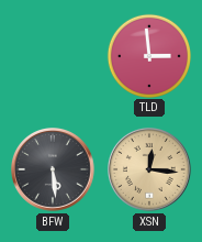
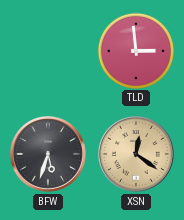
BFW: 5:29 -> 5:33 (49, 155)
XSN: 12:16 -> 12:21 (137, 155)
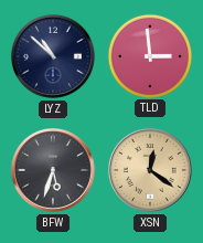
LYZ: none -> 10:52 (54, 57)
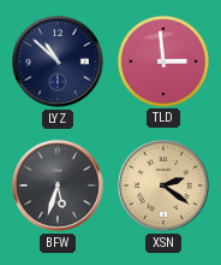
XSN: 12:21 -> 2:21 (165, 187)
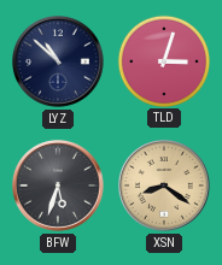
TLD: 2:59 -> 3:03 (163, 60)
XSN: 2:21 -> 8:21 (165, 187)
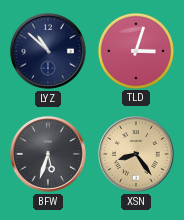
XSN: 8:21 -> 8:24 (137, 155)
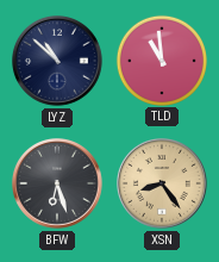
TLD: 3:03 -> 10:59 (161, 60)
BFW: 5:33 -> 6:27 (58, 185)
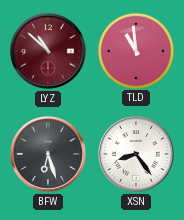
LYZ dial: navy -> burgundy (49, 52)
XSN dial: champagne -> white (137, 155)
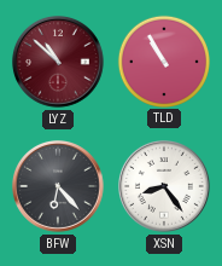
TLD: 10:59 -> 10:55 (163, 60)
BFW: 6:27 -> 6:23 (59, 187)
